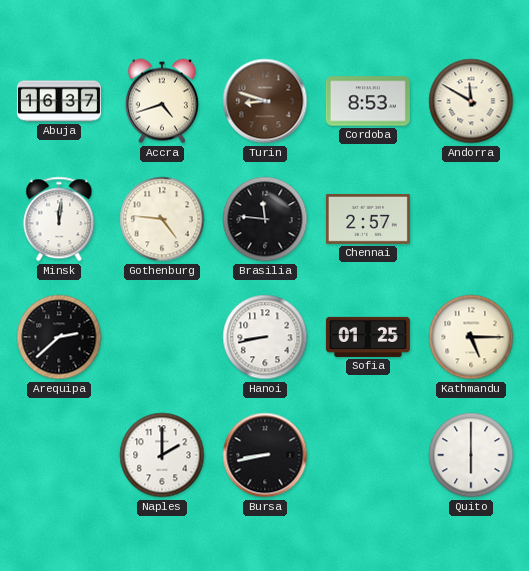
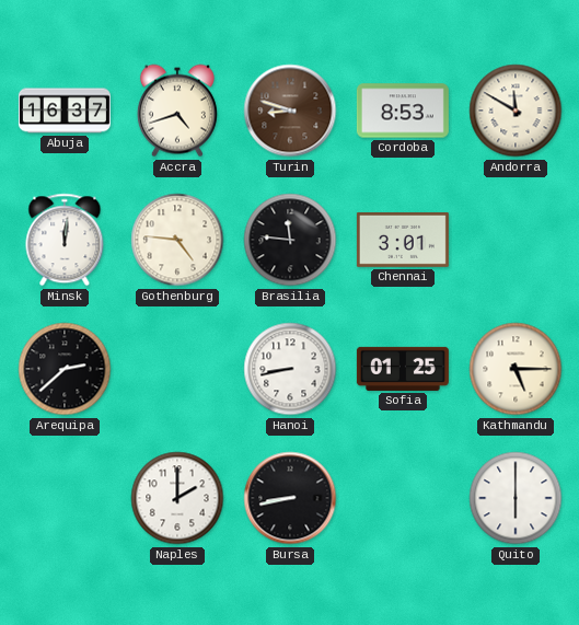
Chennai: 2:57 -> 3:01 (403, 240)
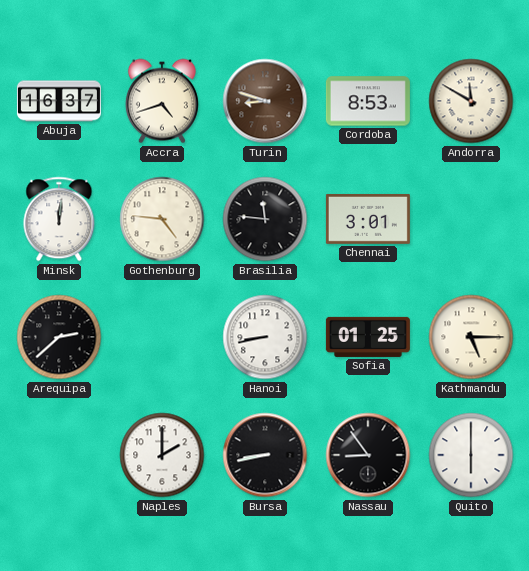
Nassau: none -> 8:54 (368, 455)
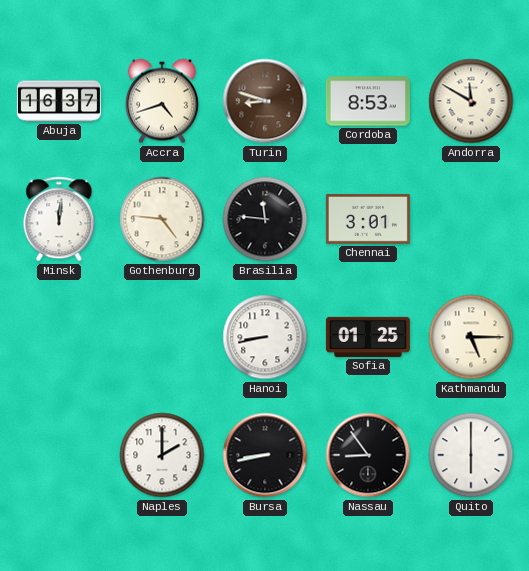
Arequipa: 2:38 -> none (59, 337)
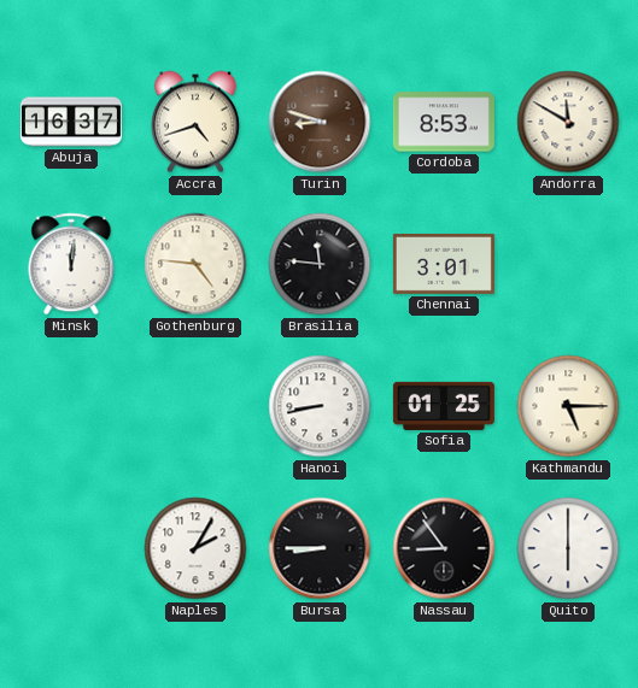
Naples: 2:00 -> 2:05 (195, 548)
Bursa: 8:43 -> 8:45 (320, 548)
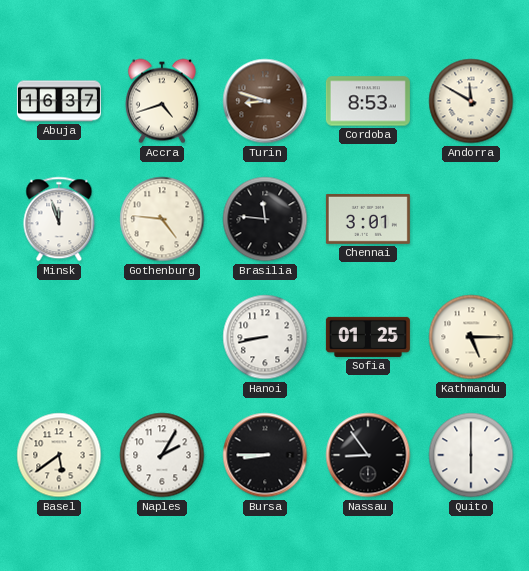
Minsk: 12:01 -> 11:57 (59, 219)
Basel: none -> 5:39 (59, 455)
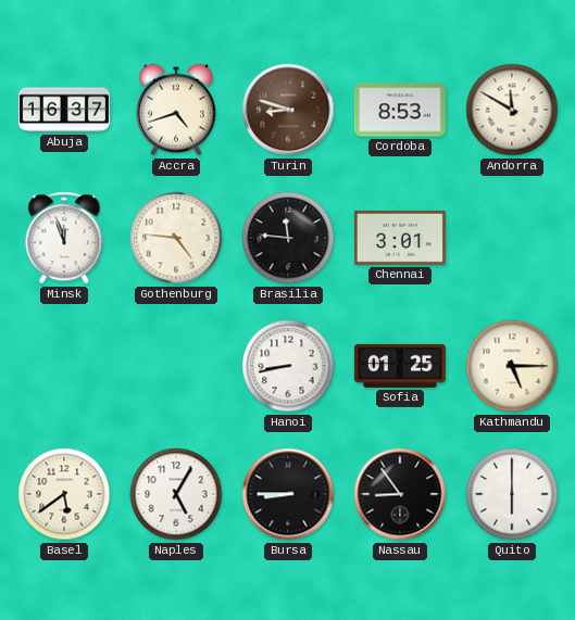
Naples: 2:05 -> 5:05 (176, 494)
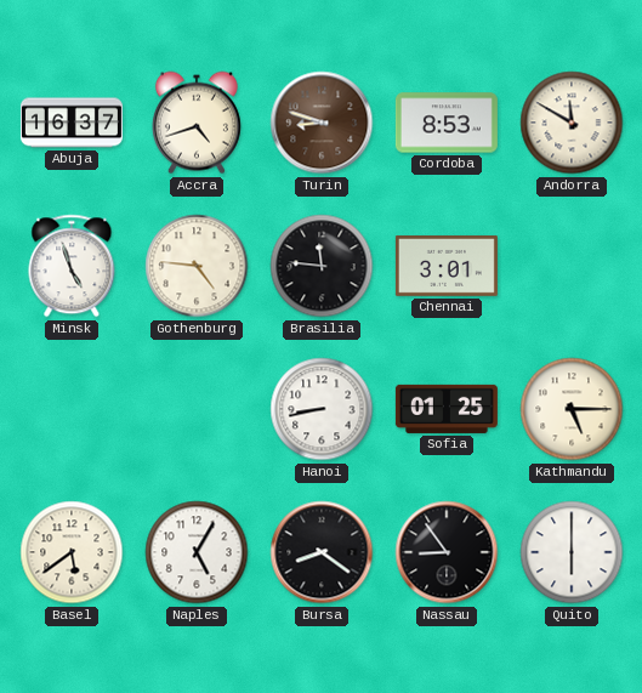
Minsk: 11:57 -> 4:57 (72, 266)
Bursa: 8:45 -> 8:21 (322, 552)
